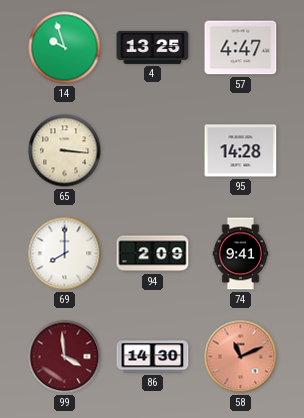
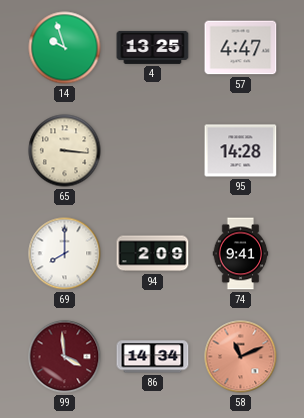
86: 14:30 -> 14:34 (153, 357)
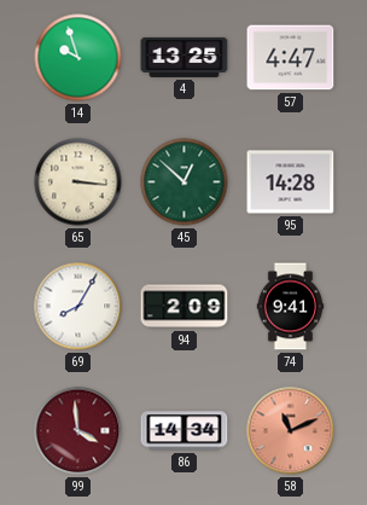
45: none -> 12:52 (185, 182)
69: 8:00 -> 8:05 (78, 307)
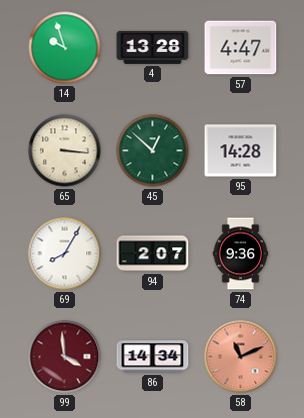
4: 13:25 -> 13:28 (153, 47)
94: 2:09 -> 2:07 (153, 254)
74: 9:41 -> 9:36 (241, 254)
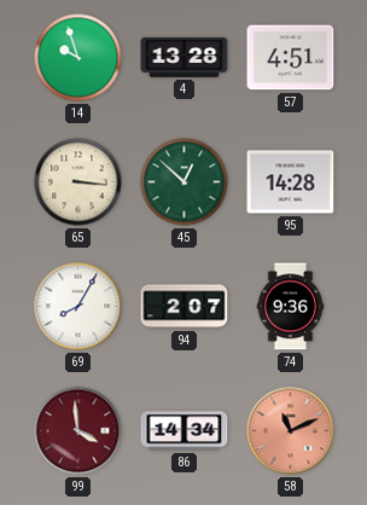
57: 4:47 -> 4:51 (291, 58)
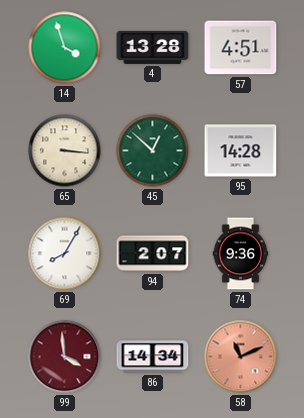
14: 9:57 -> 3:57 (65, 48)
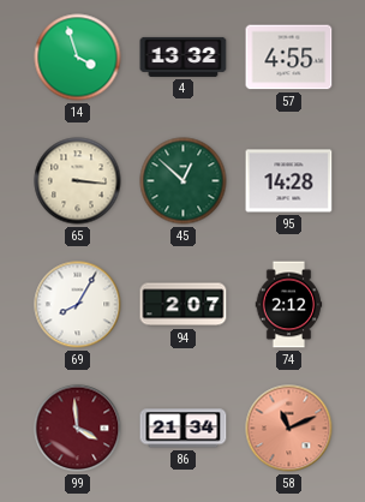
4: 13:28 -> 13:32 (184, 56)
57: 4:51 -> 4:55 (289, 58)
74: 9:36 -> 2:12 (289, 305)
86: 14:34 -> 21:34 (184, 429)
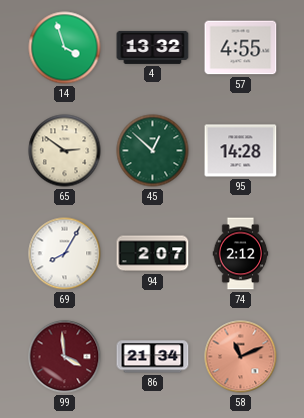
65: 3:16 -> 2:51 (65, 151)
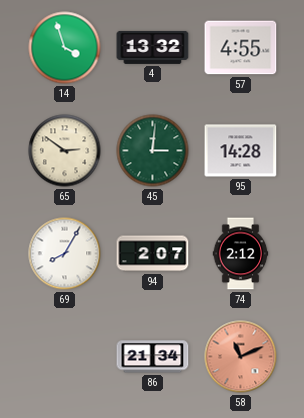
45: 12:52 -> 3:01 (153, 151)
99: 3:59 -> none (65, 357)
